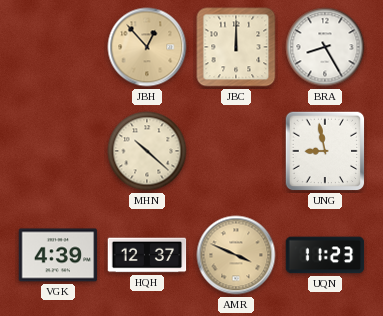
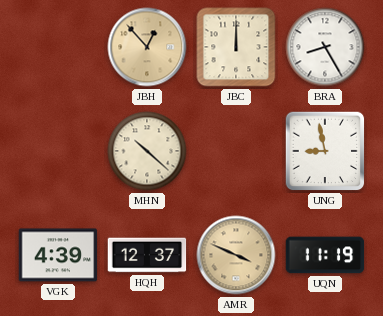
UQN: 11:23 -> 11:19 (325, 255)
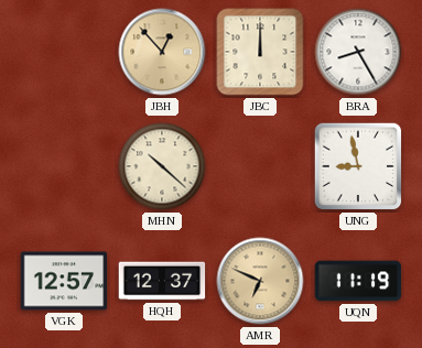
VGK: 4:39 -> 12:57 (64, 281)
AMR: 3:49 -> 6:49 (260, 281)
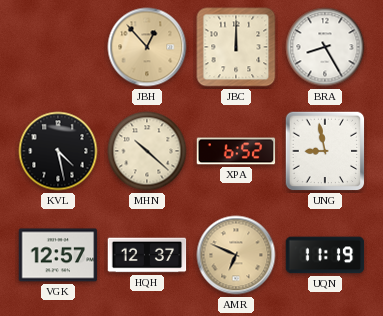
KVL: none -> 4:28 (58, 151)
XPA: none -> 6:52 (236, 151)
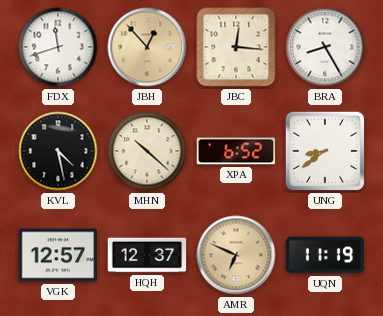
FDX: none -> 11:42 (58, 47)
JBC: 12:00 -> 12:16 (236, 47)
UNG: 8:58 -> 8:39 (325, 151)
